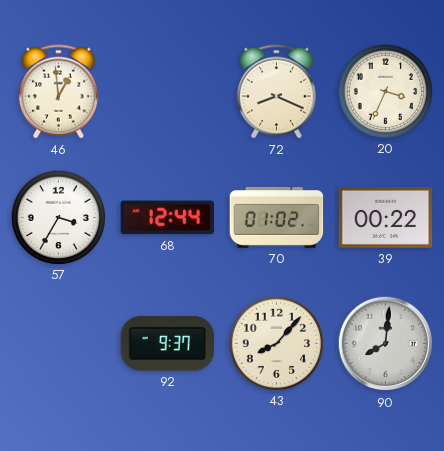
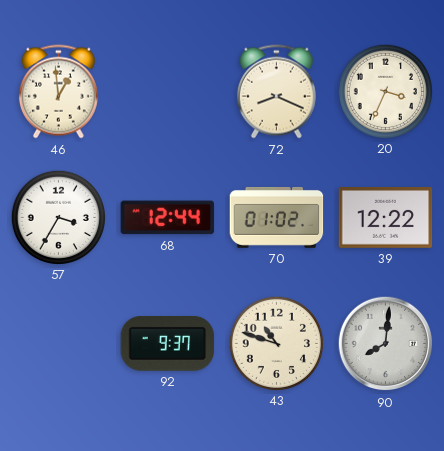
39: 00:22 -> 12:22 (386, 218)
43: 8:07 -> 10:48 (276, 343)
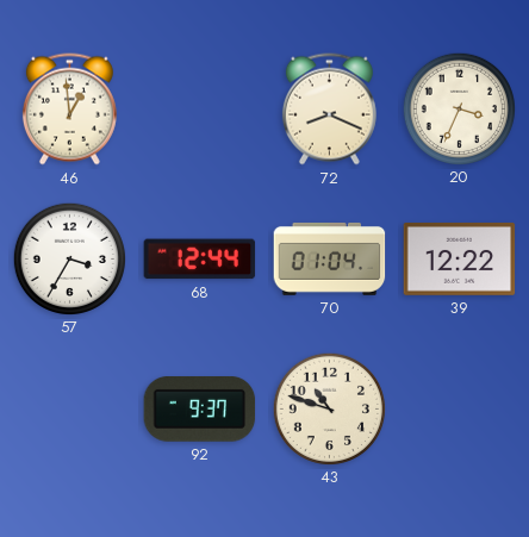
70: 01:02 -> 01:04 (330, 258)
90: 8:01 -> none (386, 344)
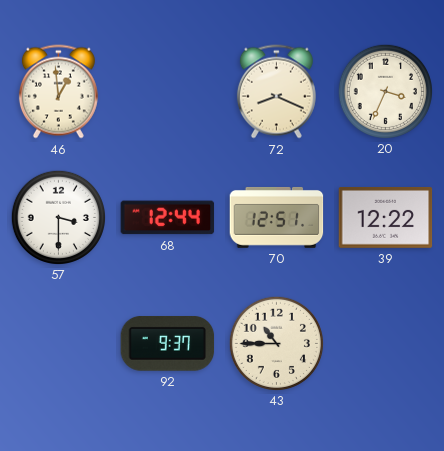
57: 3:35 -> 3:30 (58, 217)
70: 01:04 -> 12:51 (277, 217)
43: 10:48 -> 10:45 (276, 343)
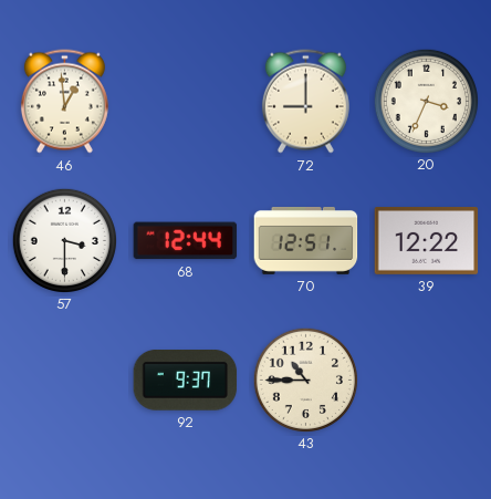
72: 8:19 -> 9:00 (305, 102)
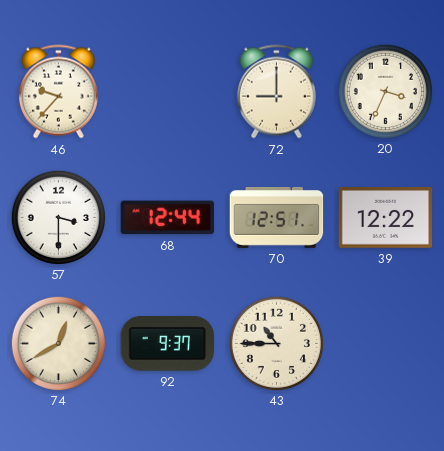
46: 12:59 -> 9:37 (58, 92)
74: none -> 12:40 (58, 343)
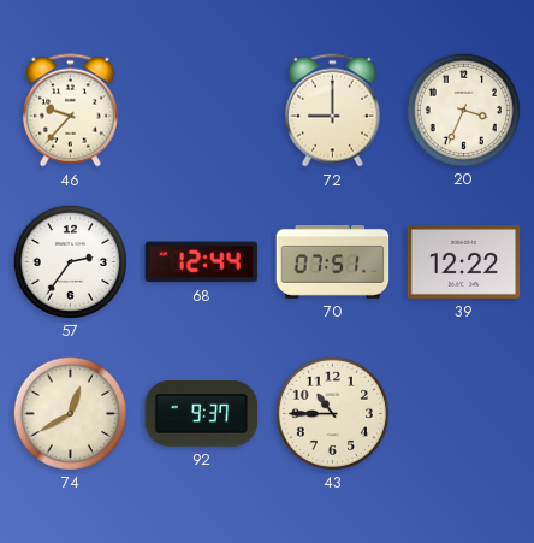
57: 3:30 -> 2:36 (70, 261)
70: 12:51 -> 07:51 (333, 261)
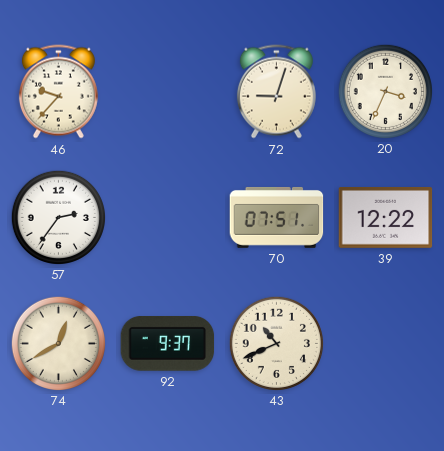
72: 9:00 -> 9:03 (276, 92)
68: 12:44 -> none (202, 262)
43: 10:45 -> 10:41 (276, 343)
